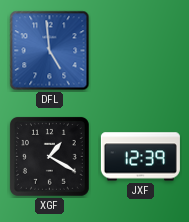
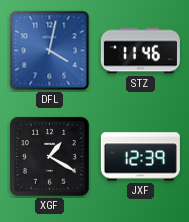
DFL: 4:59 -> 4:02 (50, 51)
STZ: none -> 11:46 (140, 51)
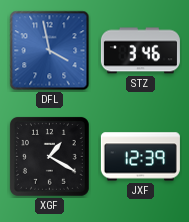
DFL: 4:02 -> 3:58 (50, 51)
STZ: 11:46 -> 3:46 (140, 51)
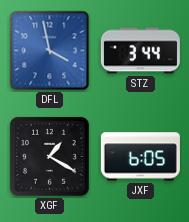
STZ: 3:46 -> 3:44 (140, 51)
JXF: 12:39 -> 6:05 (140, 157)
